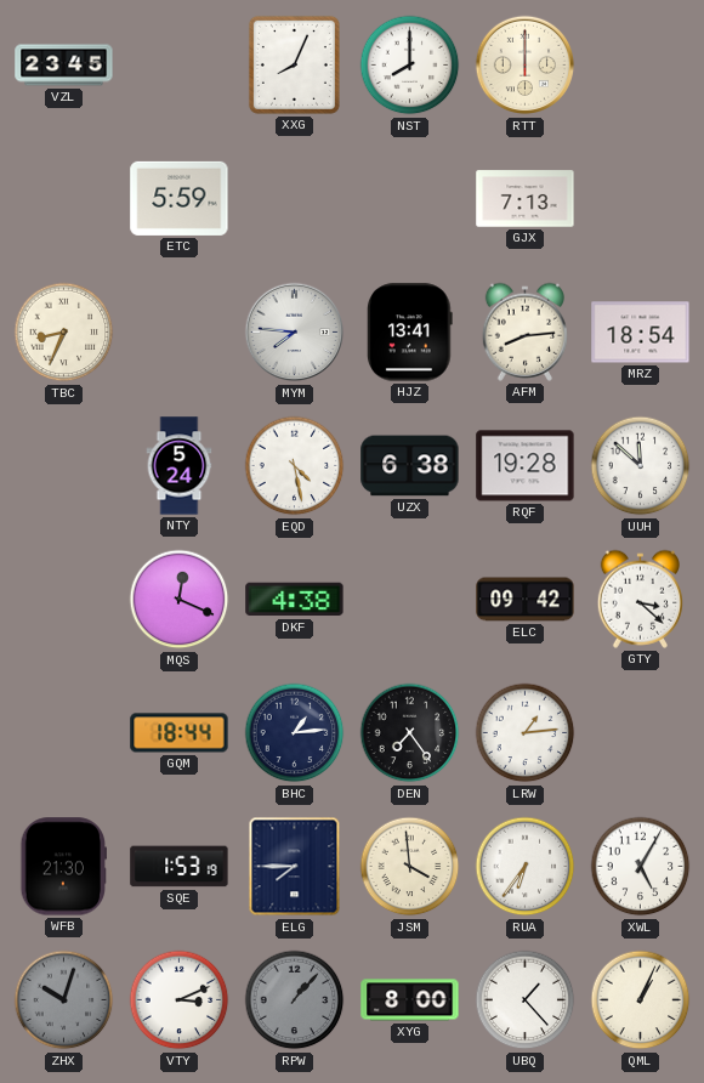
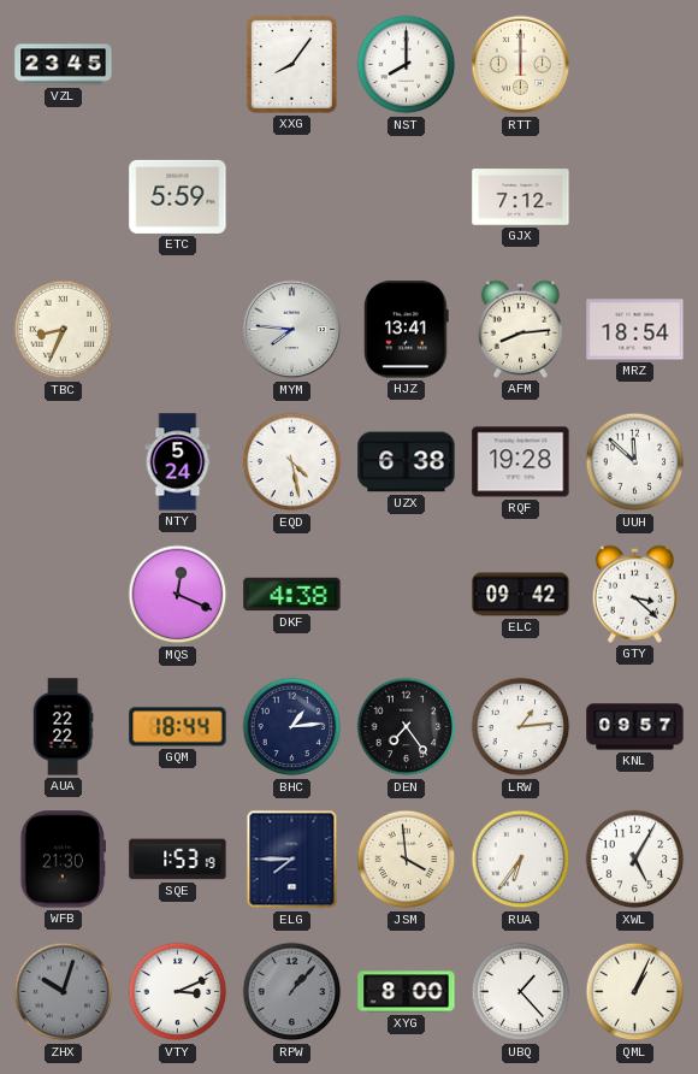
XXG: 8:04 -> 8:06 (291, 64)
GJX: 7:13 -> 7:12 (521, 197)
AUA: none -> 22:22 (63, 727)
KNL: none -> 09:57 (635, 727)
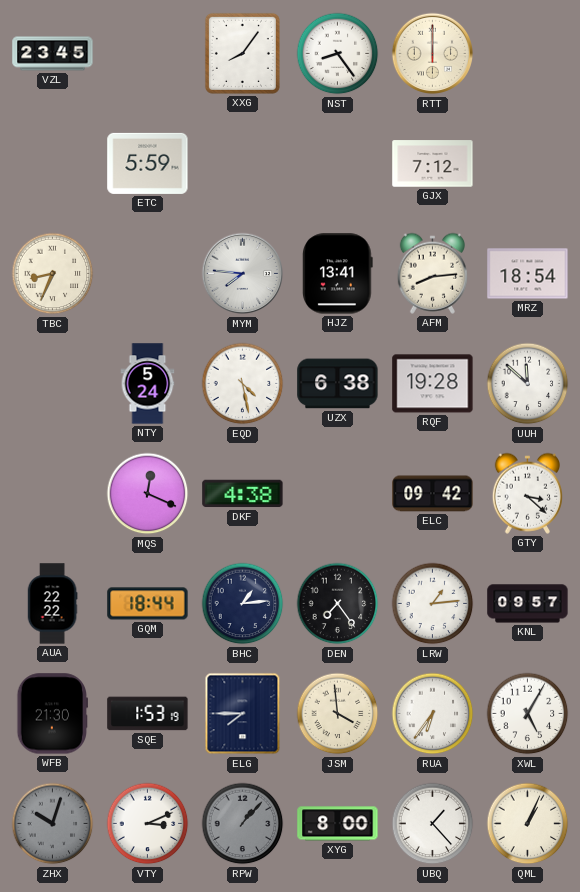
NST: 8:00 -> 8:24 (338, 54)
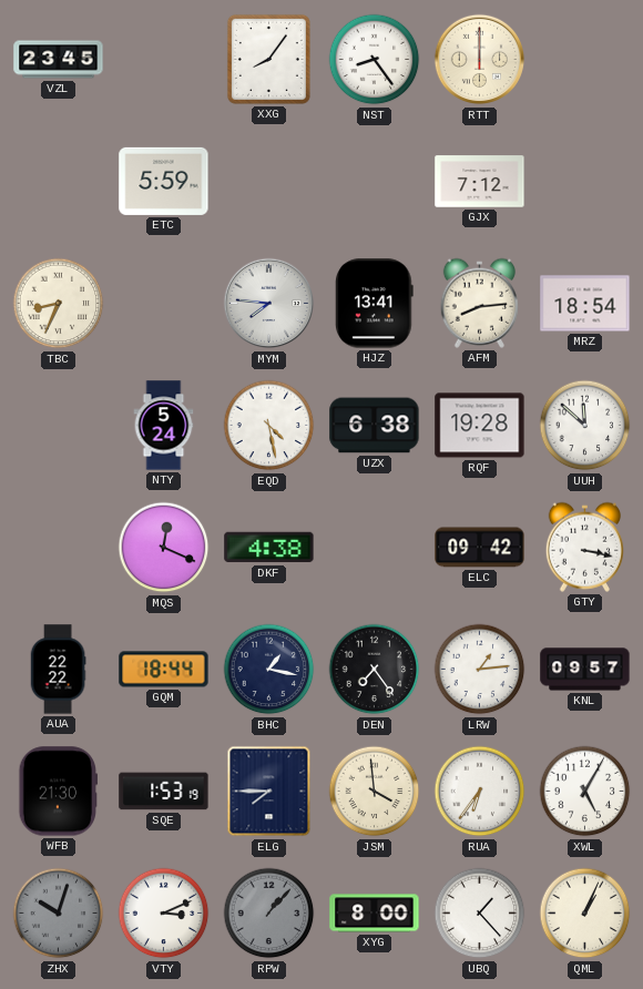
GTY: 3:22 -> 3:17 (584, 547)
BHC: 1:14 -> 1:17 (269, 670)
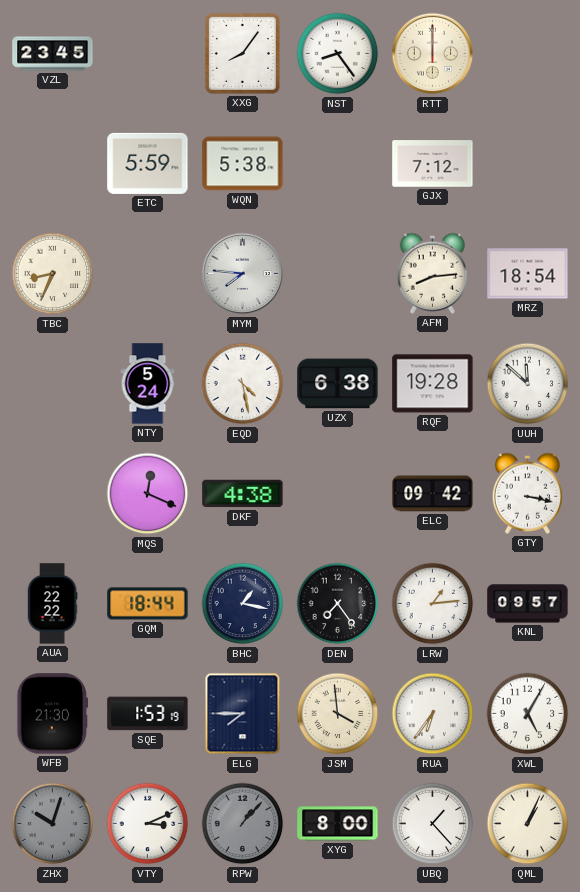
WQN: none -> 5:38 (243, 164)
HJZ: 13:41 -> none (375, 304)
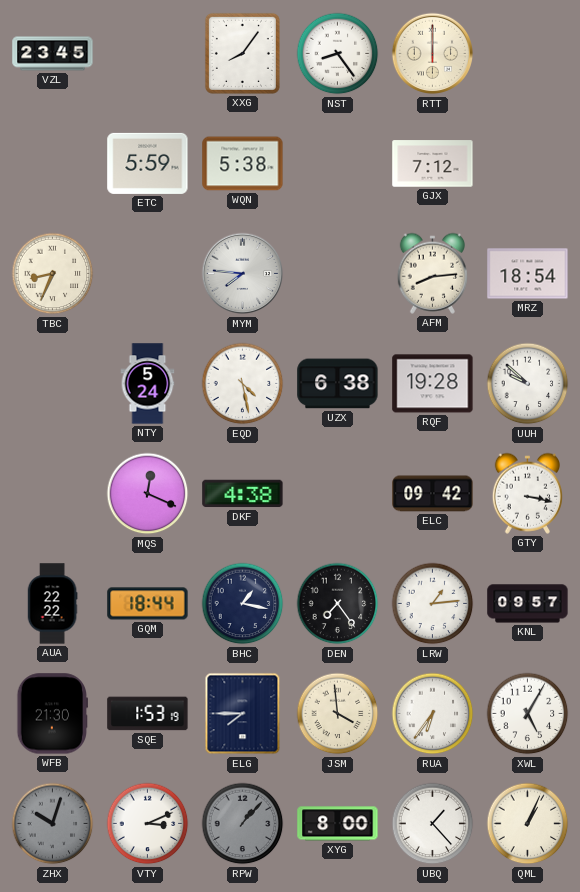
UUH: 11:52 -> 9:52 (528, 384)
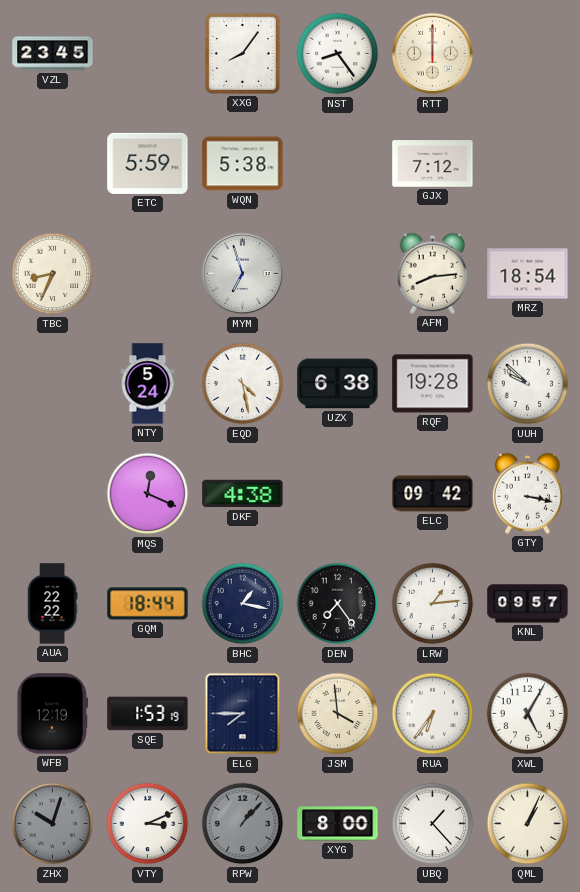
MYM: 7:46 -> 6:57 (243, 274)
WFB: 21:30 -> 12:19 (53, 714)
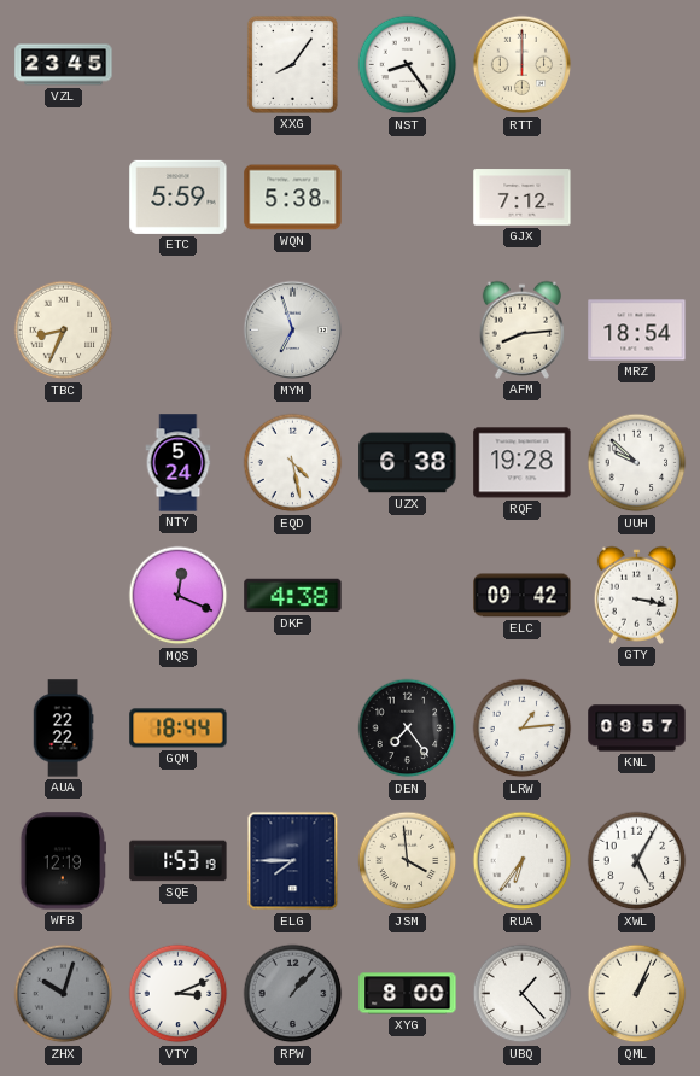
BHC: 1:17 -> none (243, 604)
